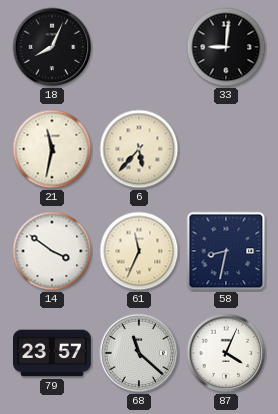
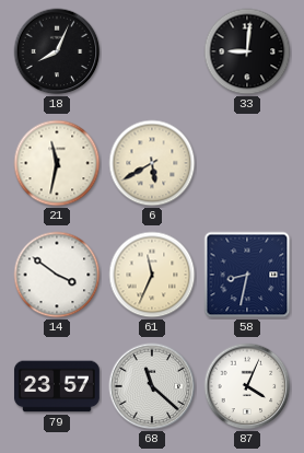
6: 5:37 -> 5:40 (152, 163)
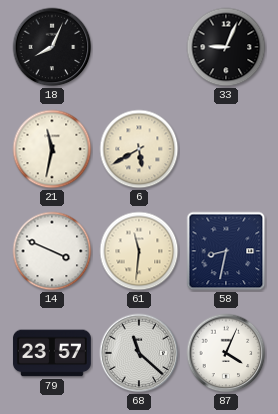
33: 9:01 -> 9:04 (226, 47)
14: 3:51 -> 3:49 (52, 251)
61: 11:34 -> 11:31 (139, 251)
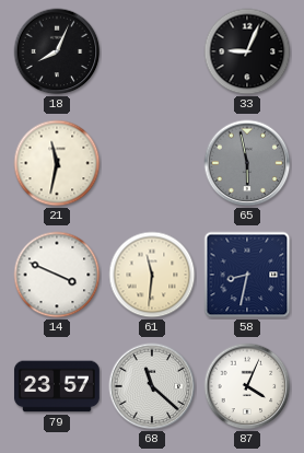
6: 5:40 -> none (139, 149)
65: none -> 5:58 (247, 163)
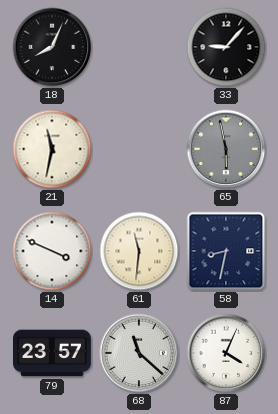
33: 9:04 -> 9:07 (226, 47)
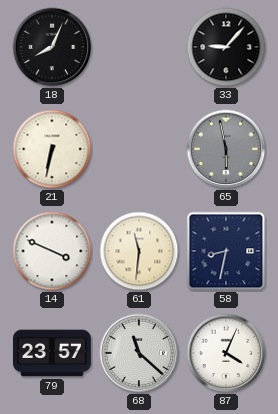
21: 11:32 -> 6:32 (52, 149)
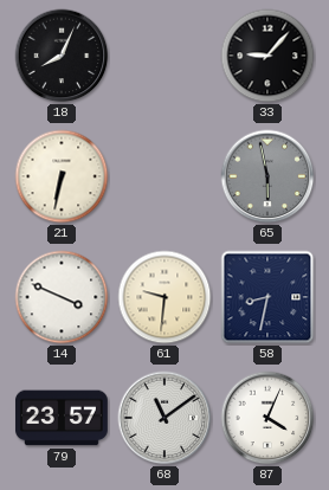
61: 11:31 -> 9:31 (164, 297)
68: 11:22 -> 11:09 (164, 418)
